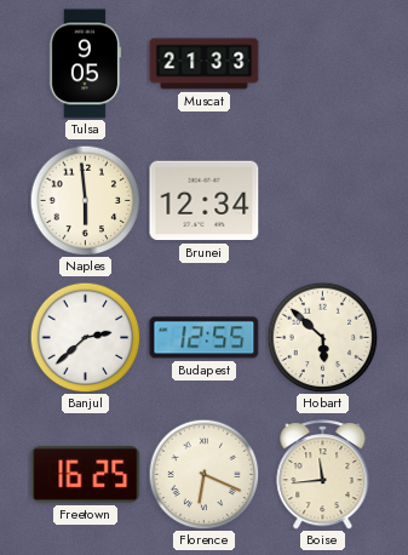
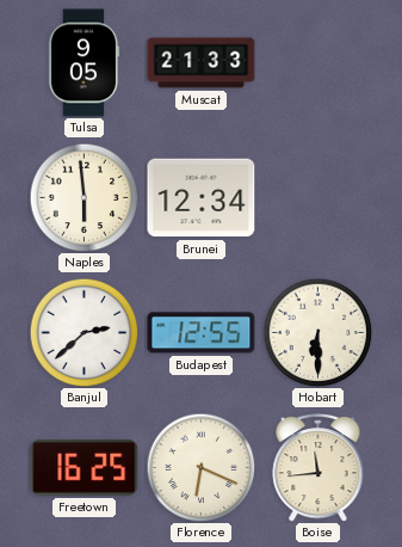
Hobart: 5:52 -> 6:30 (317, 332)
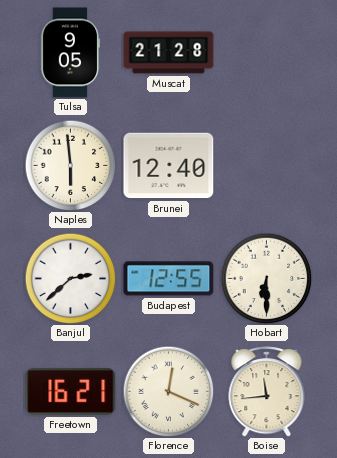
Muscat: 21:33 -> 21:28 (169, 53)
Brunei: 12:34 -> 12:40 (169, 166)
Freetown: 16:25 -> 16:21 (71, 391)
Florence: 6:19 -> 12:19 (168, 391)
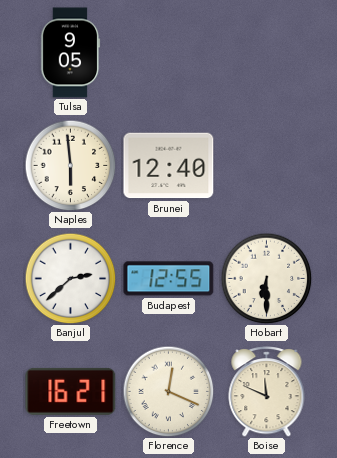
Muscat: 21:28 -> none (169, 53)
Boise: 11:44 -> 11:49 (267, 392)
